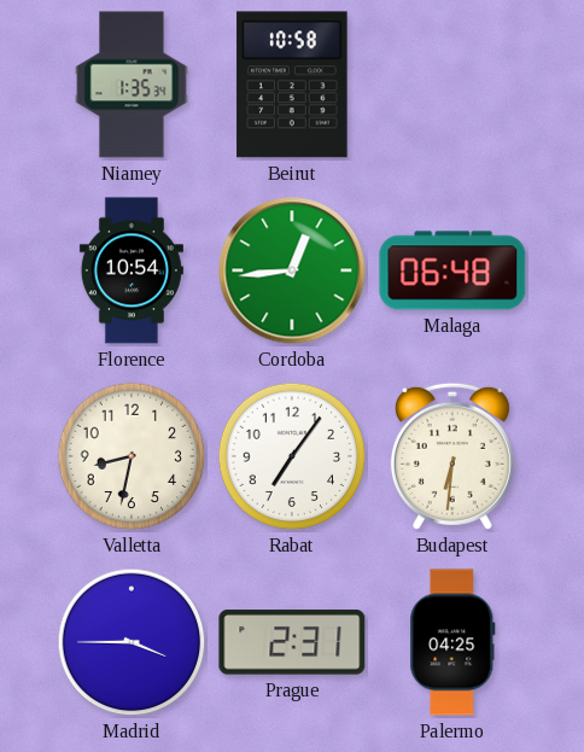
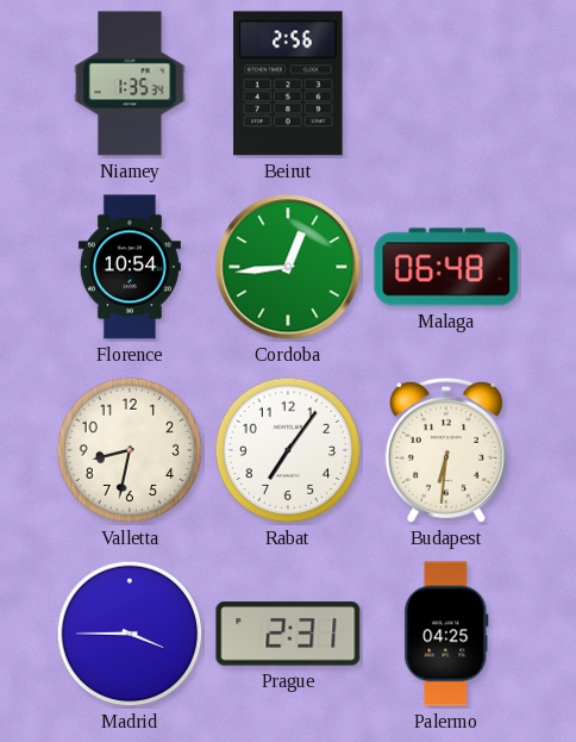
Beirut: 10:58 -> 2:56 (288, 83)
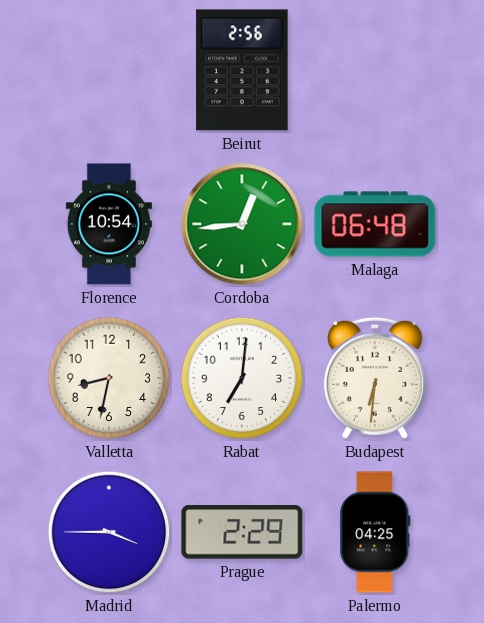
Niamey: 1:35 -> none (130, 83)
Rabat: 7:06 -> 7:01 (242, 378)
Prague: 2:31 -> 2:29 (242, 532)
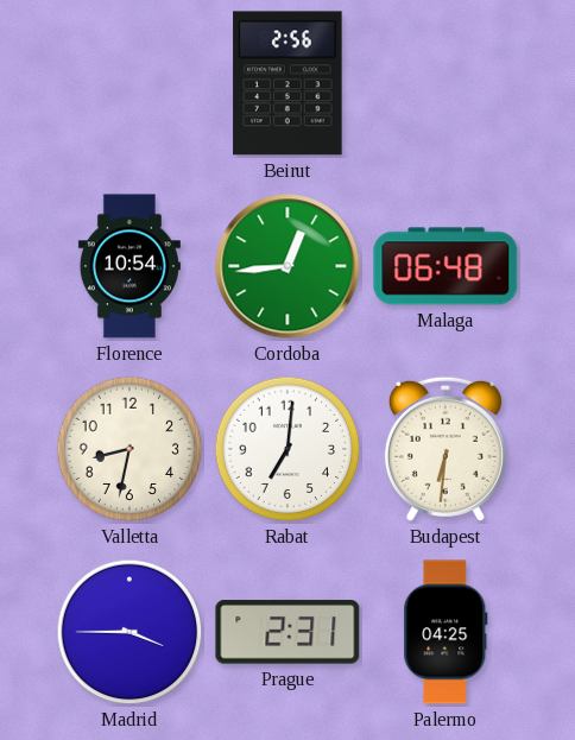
Prague: 2:29 -> 2:31 (287, 632)
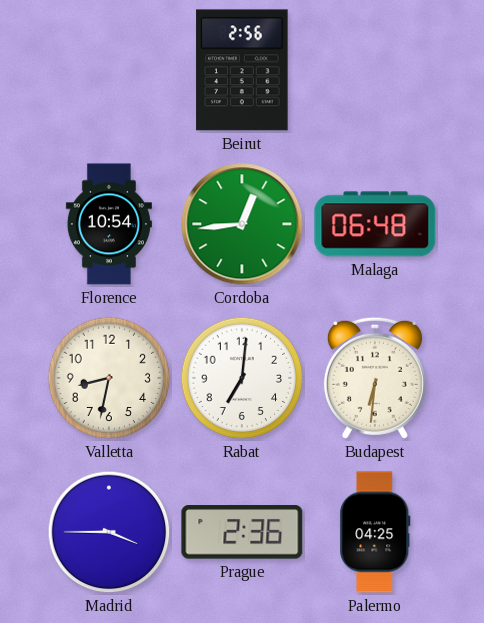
Prague: 2:31 -> 2:36 (242, 532)
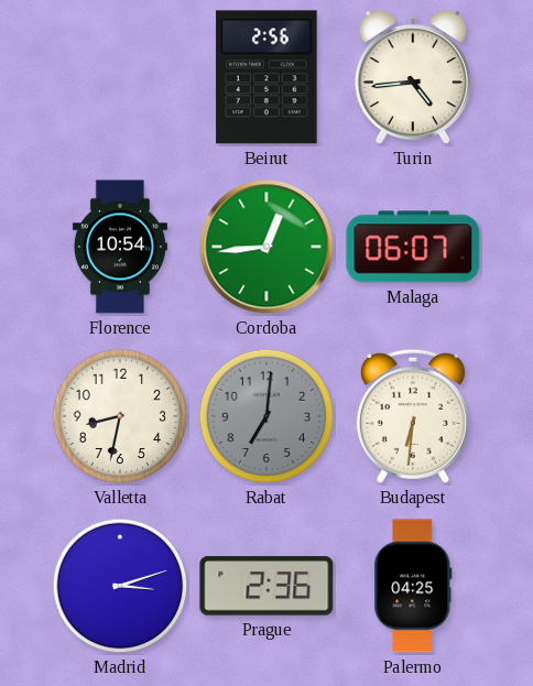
Turin: none -> 4:44 (413, 77)
Malaga: 06:48 -> 06:07 (413, 247)
Rabat dial: white -> grey (266, 416)
Madrid: 3:45 -> 3:12 (120, 586)
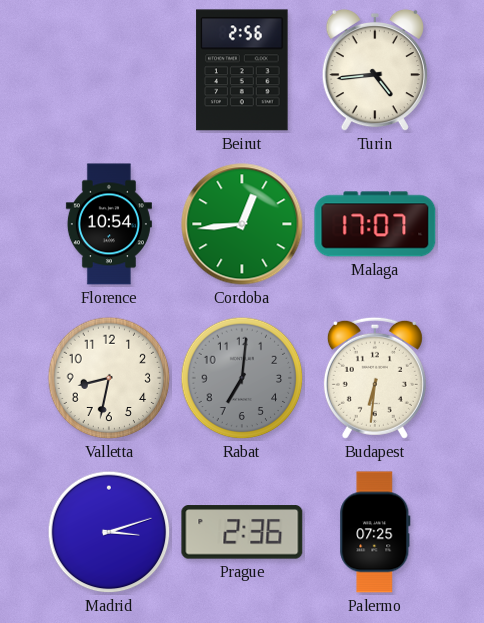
Malaga: 06:07 -> 17:07 (375, 224)
Palermo: 04:25 -> 07:25 (375, 532)
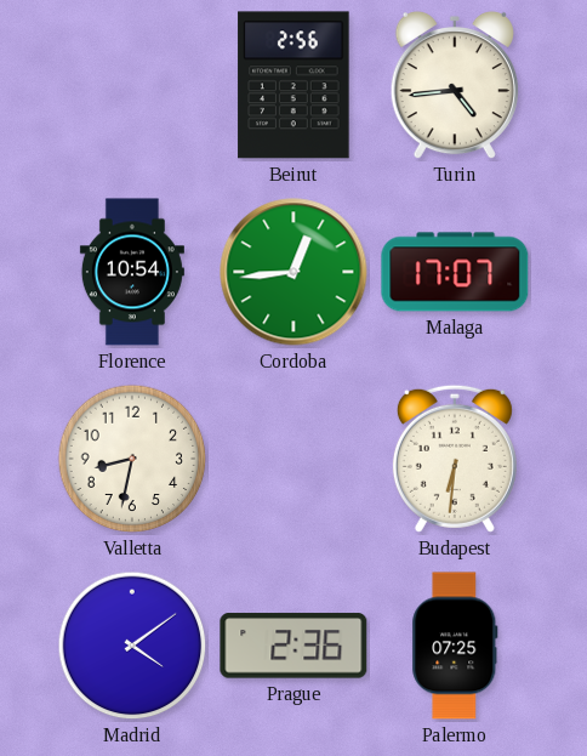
Rabat: 7:01 -> none (242, 378)
Madrid: 3:12 -> 4:09 (132, 646)
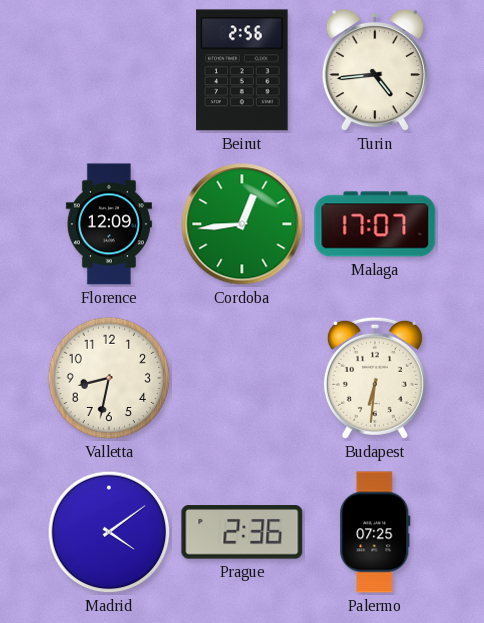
Florence: 10:54 -> 12:09 (109, 224)
